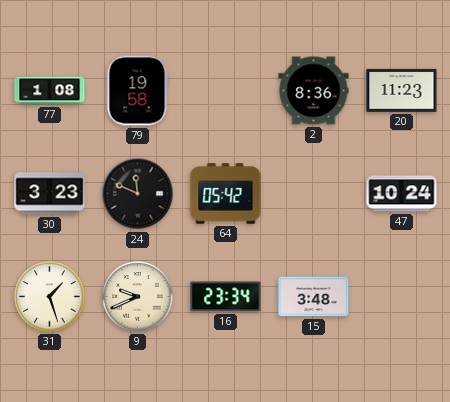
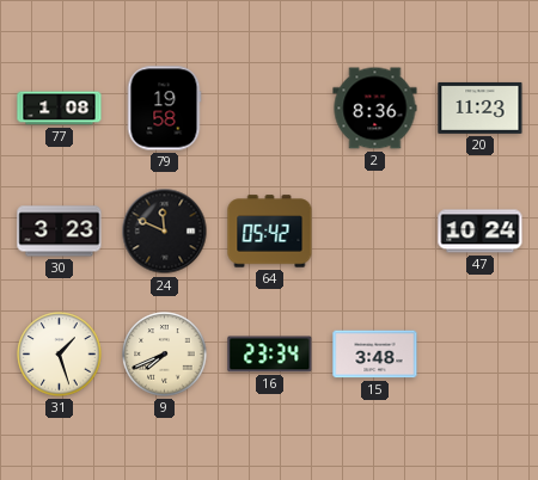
9: 9:41 -> 7:41 (165, 355)
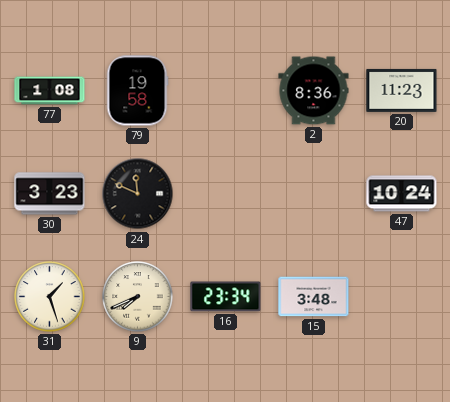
64: 05:42 -> none (270, 232)
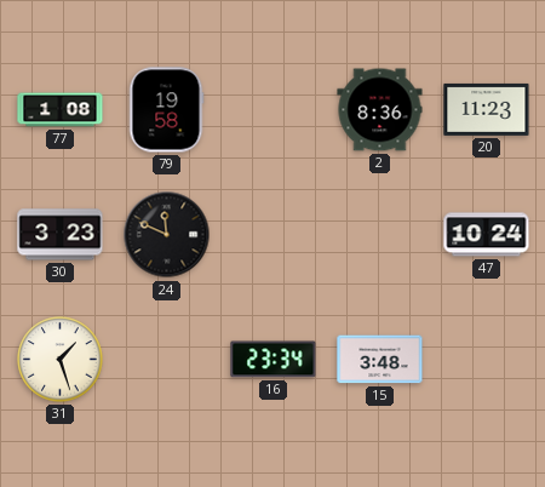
9: 7:41 -> none (138, 297)
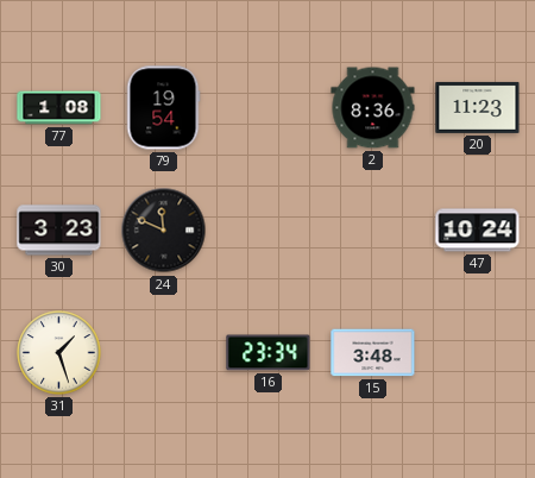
79: 19:58 -> 19:54 (163, 108)
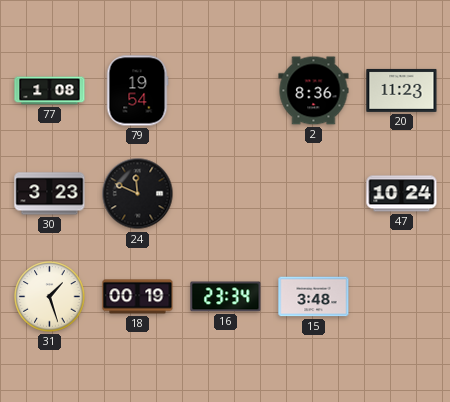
18: none -> 00:19 (138, 297)
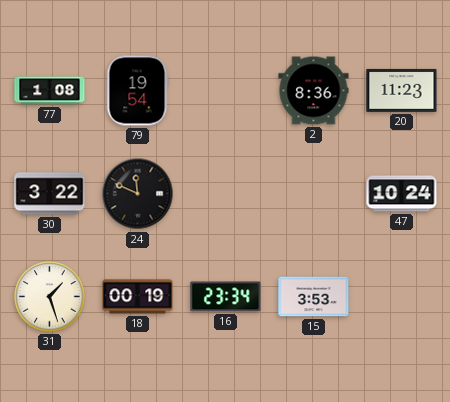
30: 3:23 -> 3:22 (50, 194)
15: 3:48 -> 3:53 (314, 297)
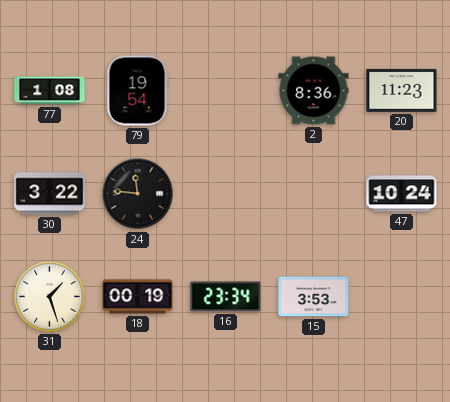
24: 11:49 -> 11:46 (138, 194)
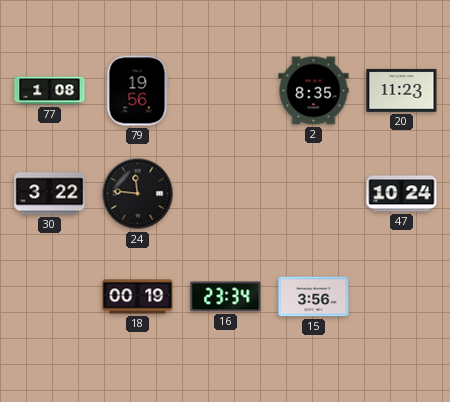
79: 19:54 -> 19:56 (137, 91)
2: 8:36 -> 8:35 (314, 91)
31: 1:27 -> none (50, 297)
15: 3:53 -> 3:56 (314, 297)
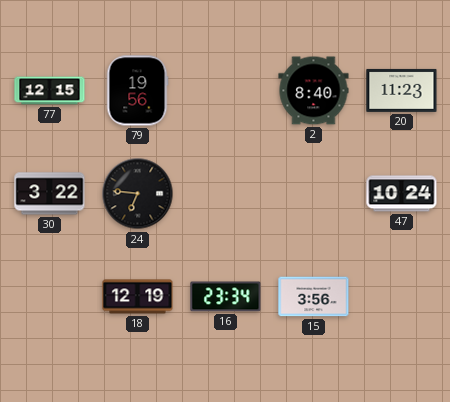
77: 1:08 -> 12:15 (50, 91)
2: 8:35 -> 8:40 (314, 91)
24: 11:46 -> 6:46 (138, 194)
18: 00:19 -> 12:19 (138, 297)
